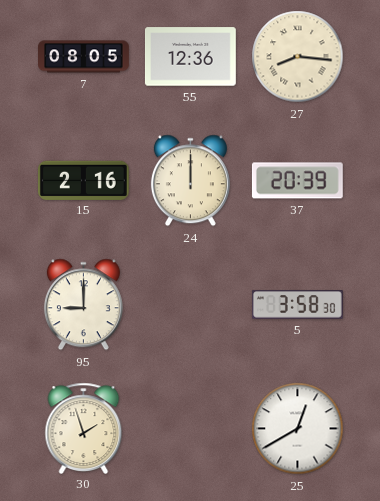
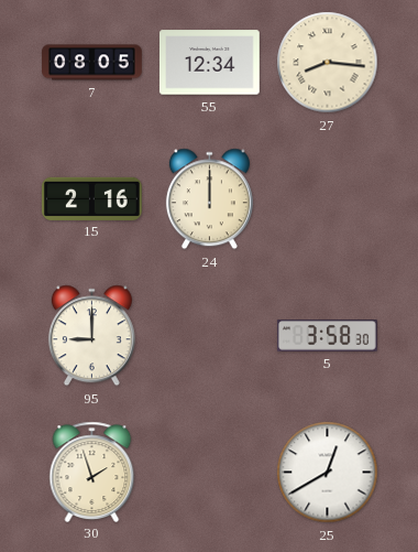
55: 12:36 -> 12:34 (209, 63)
37: 20:39 -> none (297, 181)
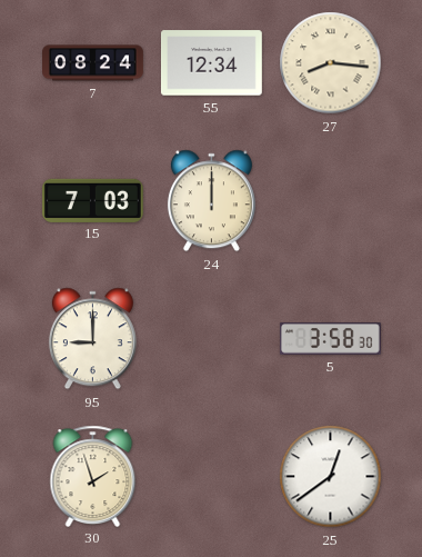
7: 08:05 -> 08:24 (93, 63)
15: 2:16 -> 7:03 (92, 200)
25: 12:40 -> 12:39 (331, 477)
